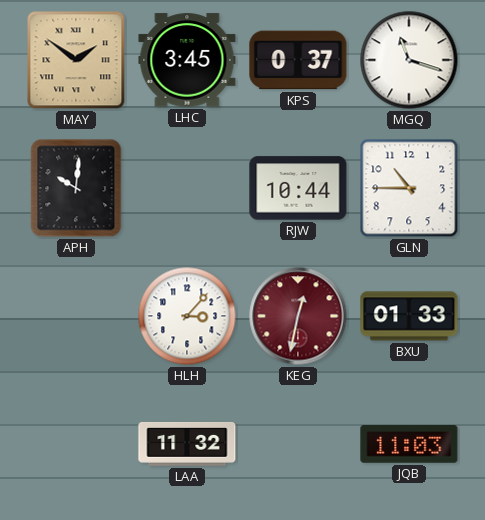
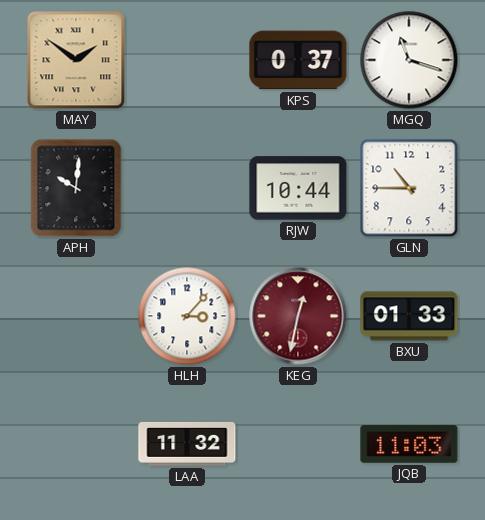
LHC: 3:45 -> none (187, 60)
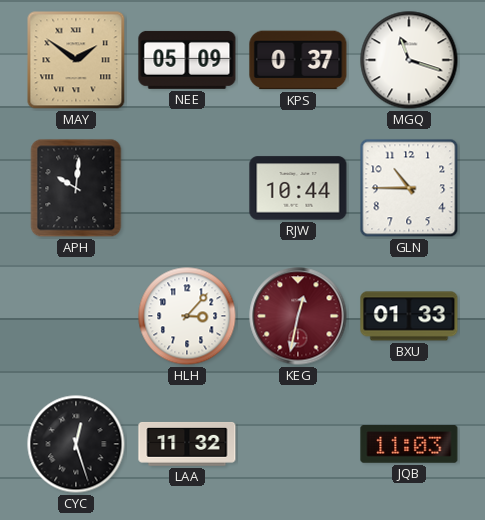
NEE: none -> 05:09 (187, 60)
CYC: none -> 12:27 (76, 444)
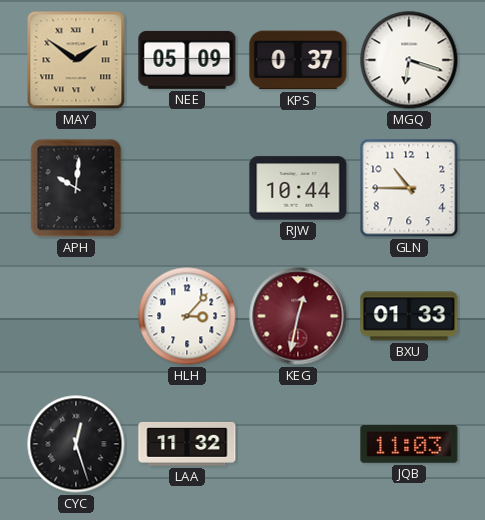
MGQ: 11:18 -> 6:18 (409, 60)
